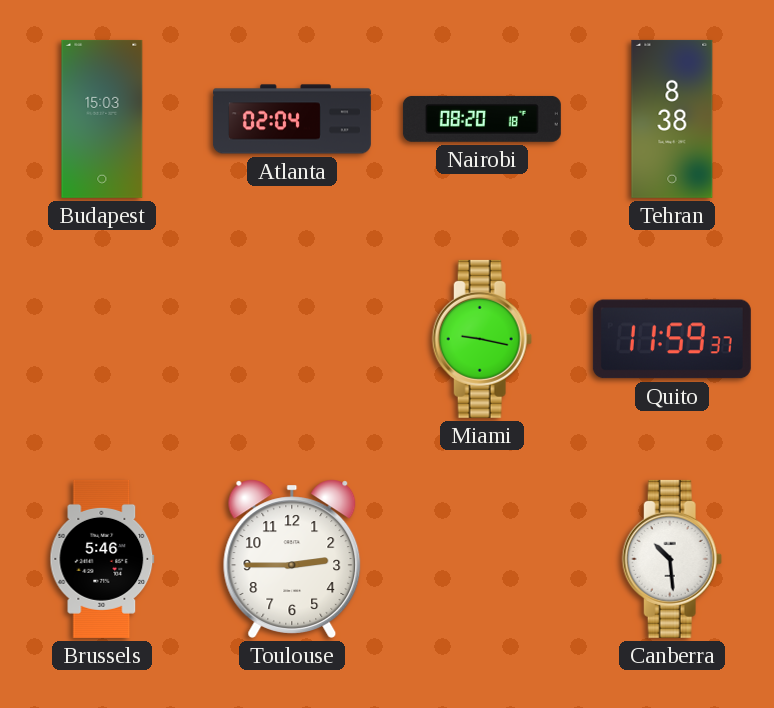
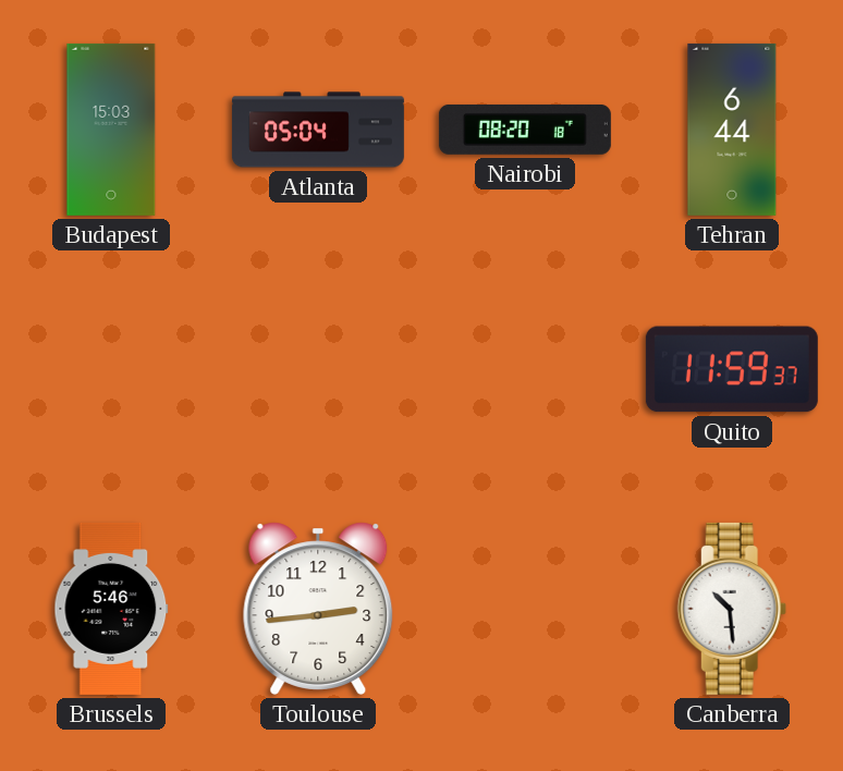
Atlanta: 02:04 -> 05:04 (318, 130)
Tehran: 8:38 -> 6:44 (732, 130)
Miami: 9:17 -> none (482, 339)
Toulouse: 2:45 -> 2:44 (318, 609)
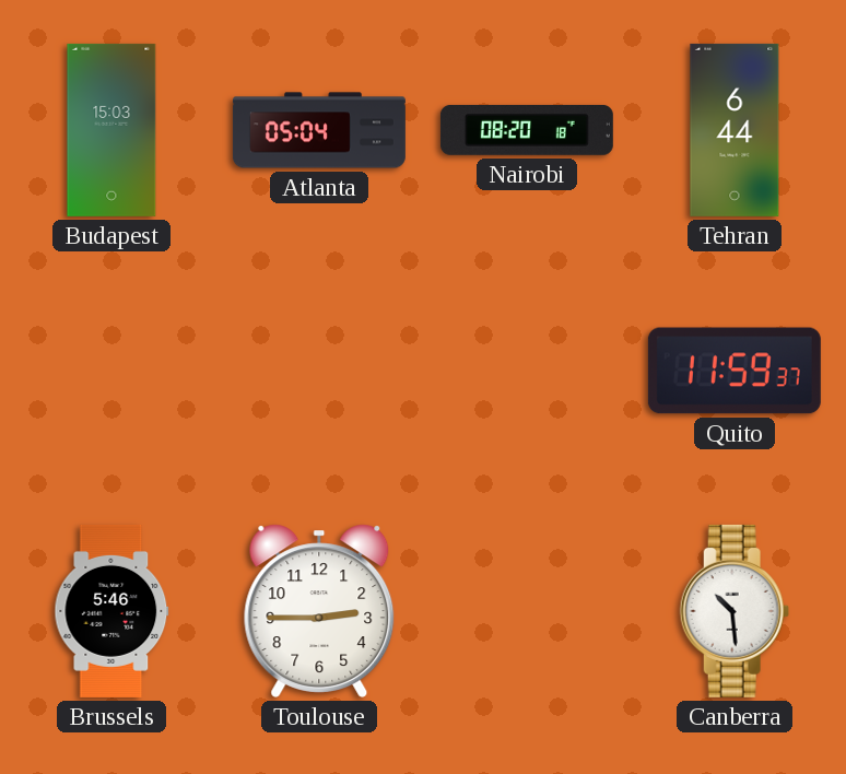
Toulouse: 2:44 -> 2:45 (319, 611)
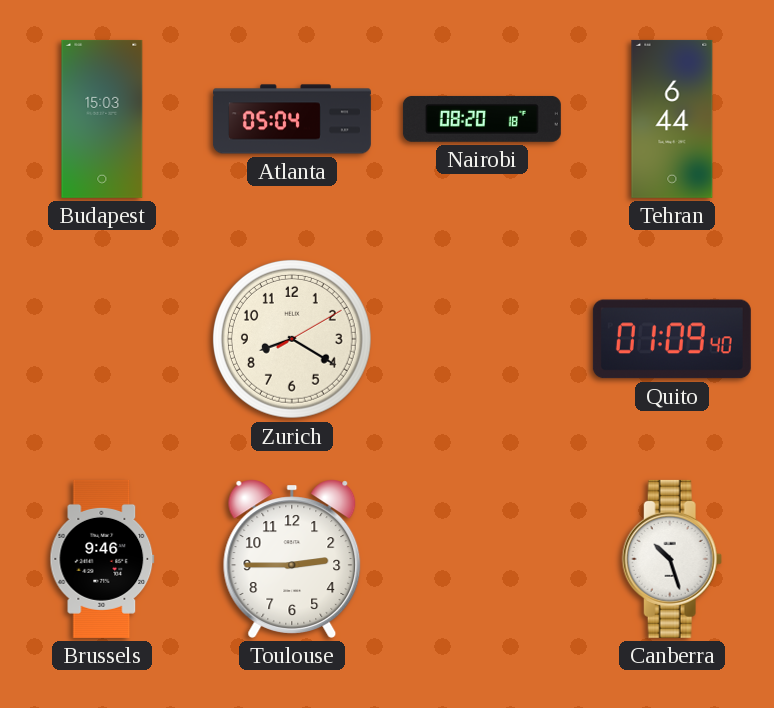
Zurich: none -> 8:20 (292, 339)
Quito: 11:59 -> 01:09 (672, 339)
Brussels: 5:46 -> 9:46 (102, 559)
Canberra: 10:29 -> 10:27 (672, 559)
